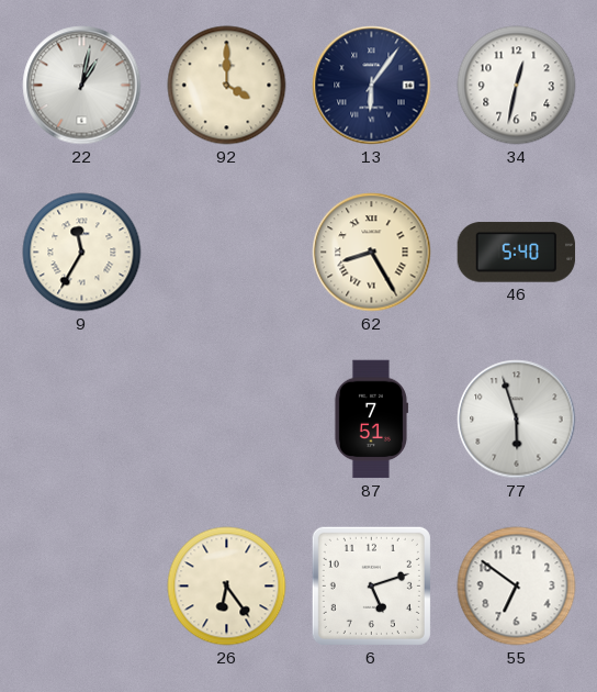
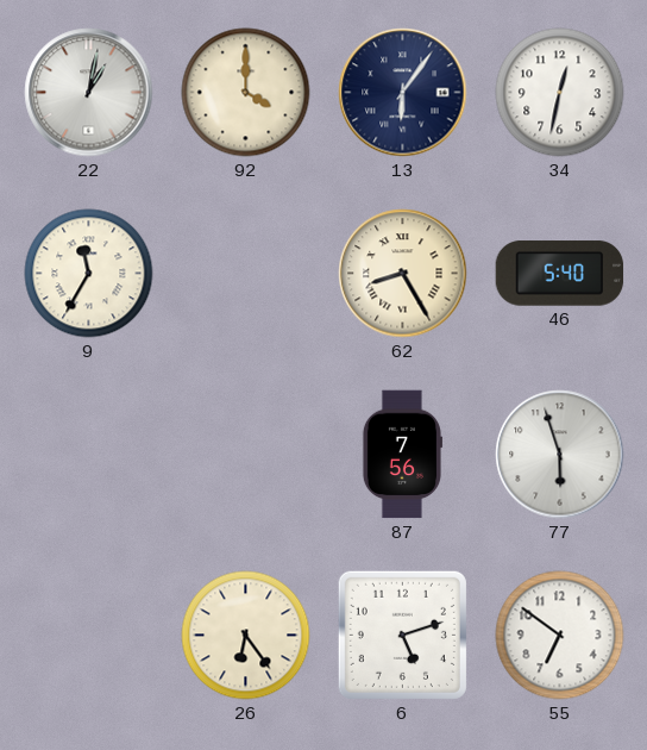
87: 7:51 -> 7:56 (402, 455)
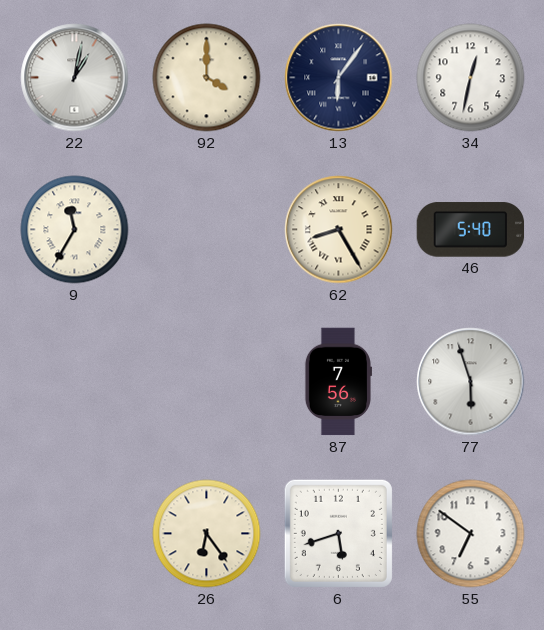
6: 5:12 -> 5:42 (338, 533)
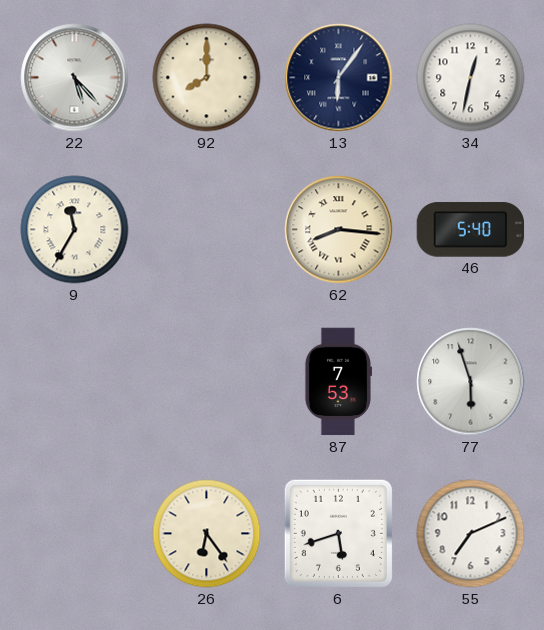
22: 1:02 -> 5:23 (75, 78)
92: 4:00 -> 8:00 (207, 78)
62: 8:25 -> 8:16 (339, 230)
87: 7:56 -> 7:53 (338, 382)
55: 6:51 -> 7:11 (471, 534)
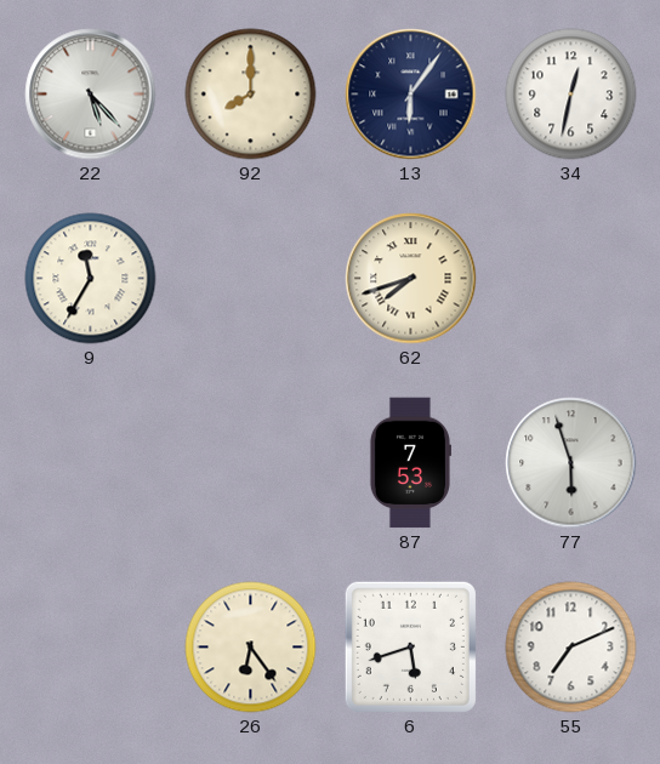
62: 8:16 -> 7:42 (411, 279)
46: 5:40 -> none (471, 230)
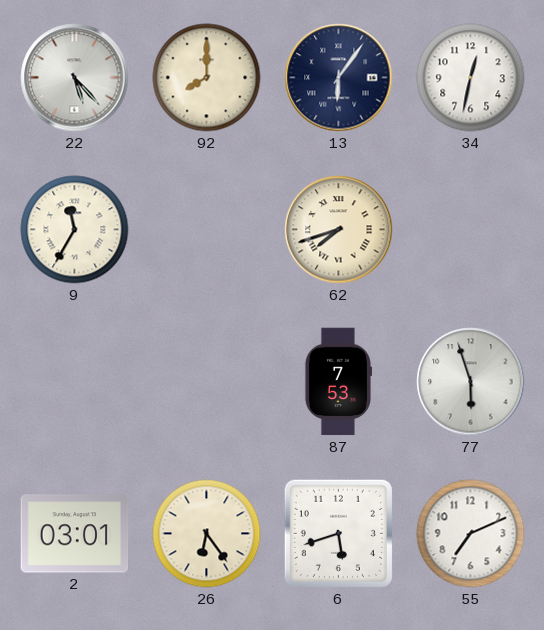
2: none -> 03:01 (75, 534)
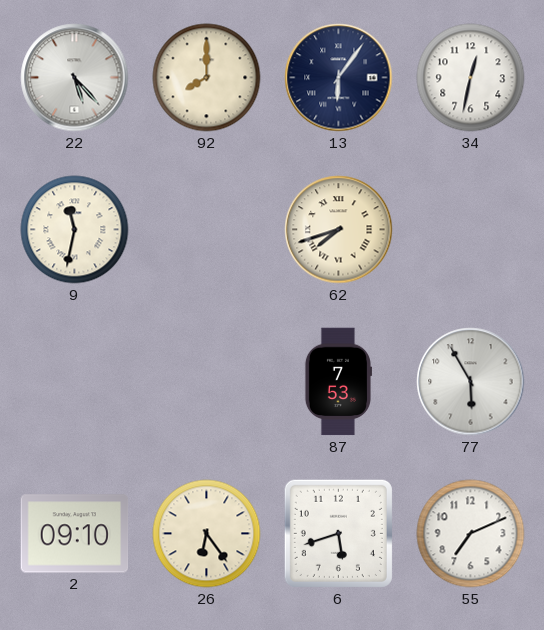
9: 11:35 -> 11:32 (75, 230)
77: 5:57 -> 5:55 (471, 382)
2: 03:01 -> 09:10 (75, 534)
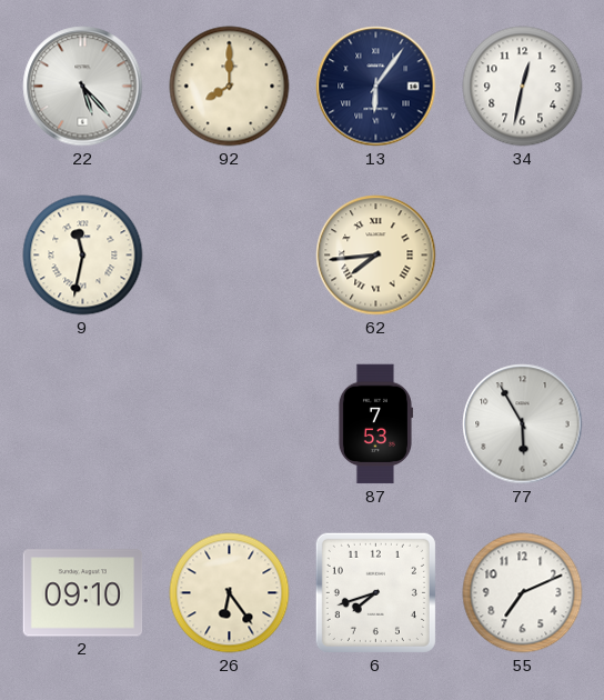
62: 7:42 -> 7:44 (376, 256)
6: 5:42 -> 7:42 (375, 592)
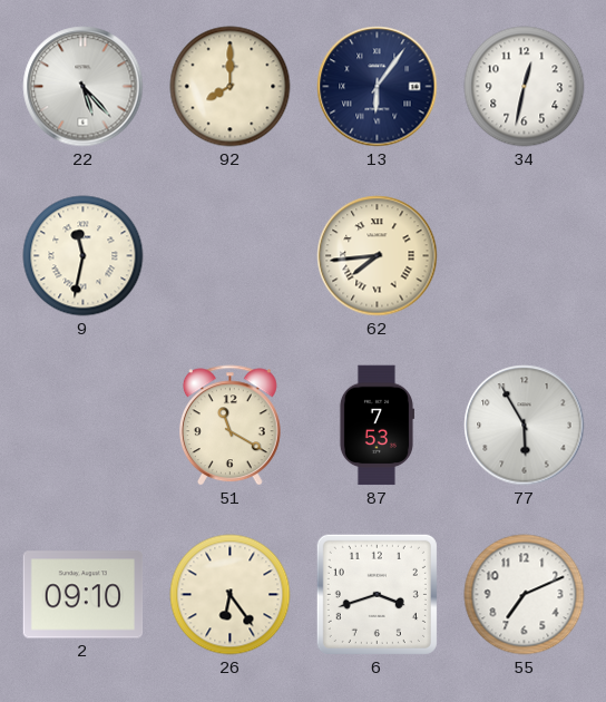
51: none -> 11:20 (229, 426)
6: 7:42 -> 3:42 (377, 594)
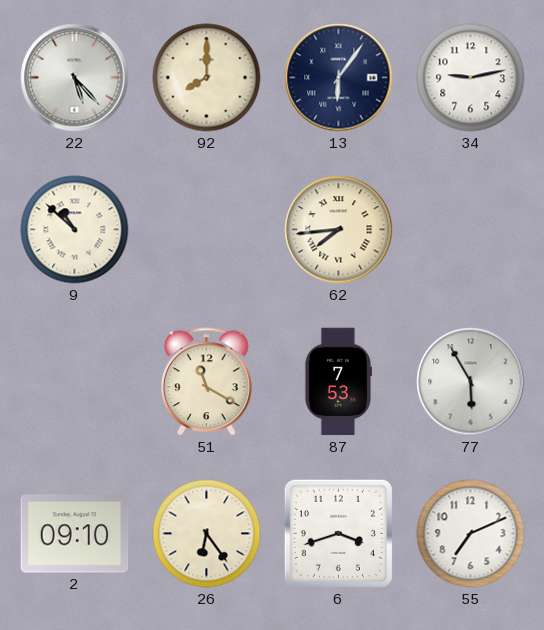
34: 12:32 -> 9:13 (471, 78)
9: 11:32 -> 10:52 (75, 230)
